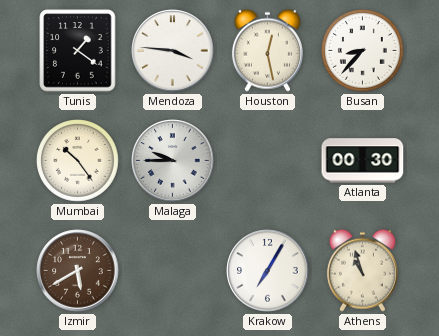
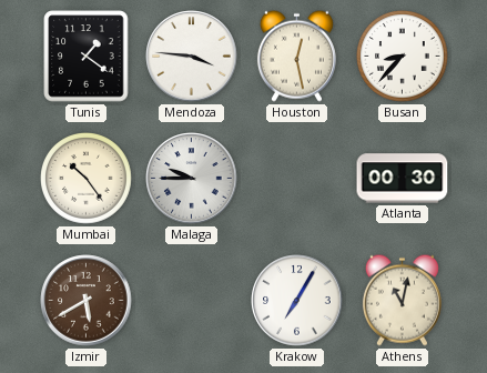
Athens: 10:57 -> 11:02 (402, 300)
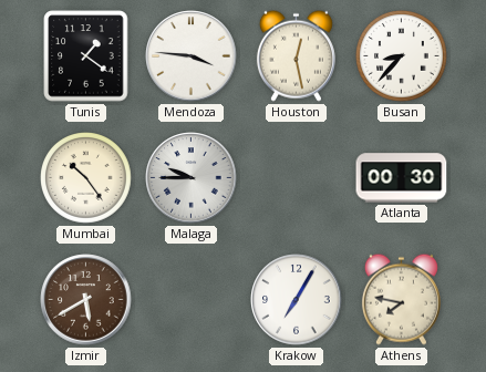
Athens: 11:02 -> 7:47 (401, 299)
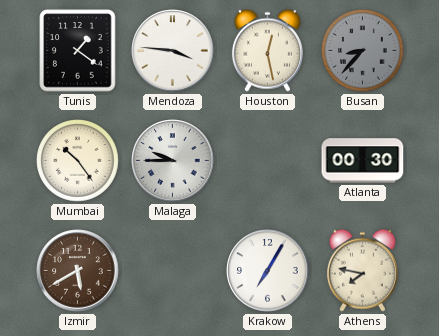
Busan dial: white -> grey (363, 51)
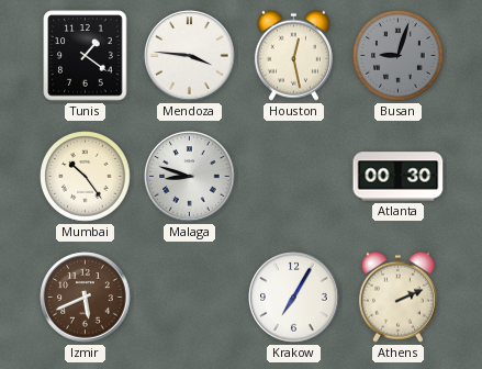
Busan: 8:37 -> 9:03 (399, 56)
Malaga: 9:45 -> 8:48 (190, 177)
Izmir: 5:40 -> 5:41 (86, 298)
Athens: 7:47 -> 2:11 (397, 297)
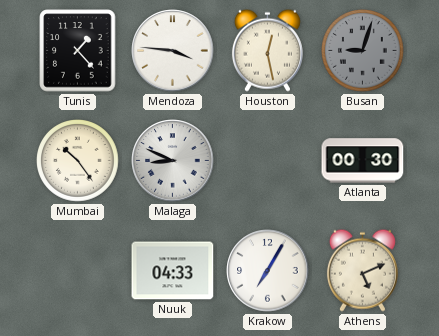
Tunis: 1:21 -> 1:23 (78, 51)
Malaga: 8:48 -> 8:49 (173, 161)
Izmir: 5:41 -> none (86, 298)
Nuuk: none -> 04:33 (173, 271)
Athens: 2:11 -> 5:11 (362, 270)
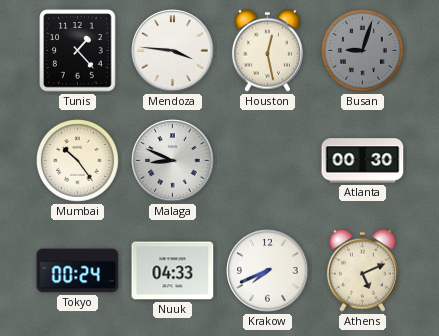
Tokyo: none -> 00:24 (78, 271)
Krakow: 7:05 -> 7:41 (268, 271)
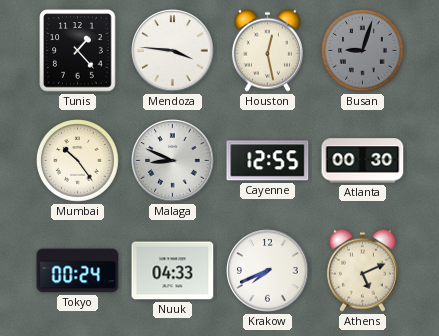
Cayenne: none -> 12:55 (268, 161)
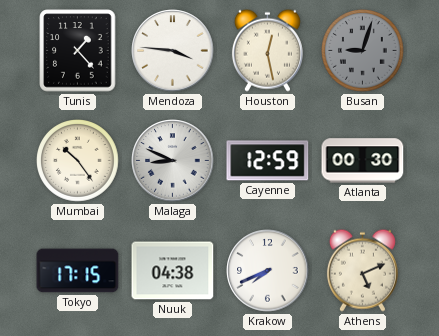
Cayenne: 12:55 -> 12:59 (268, 161)
Tokyo: 00:24 -> 17:15 (78, 271)
Nuuk: 04:33 -> 04:38 (173, 271)
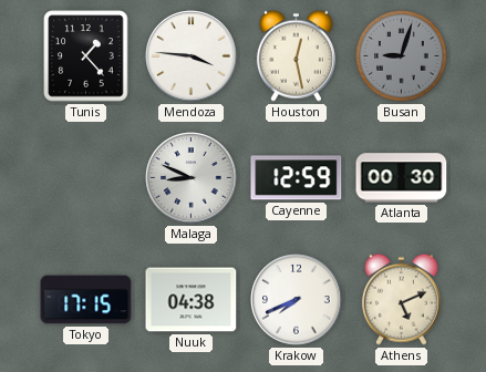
Mumbai: 10:24 -> none (78, 161)
